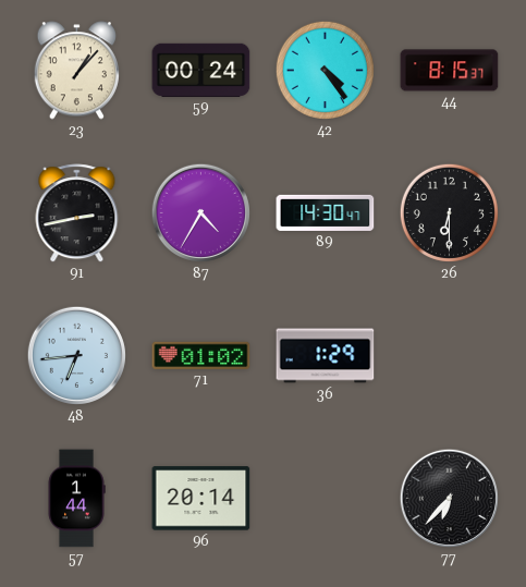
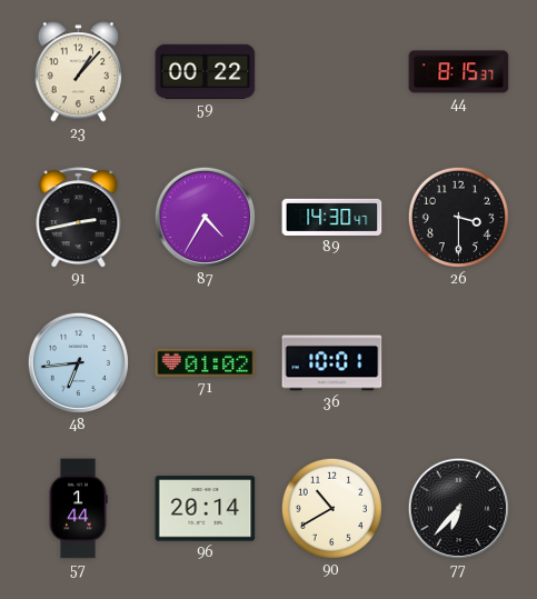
59: 00:24 -> 00:22 (206, 71)
42: 4:24 -> none (325, 70)
26: 6:30 -> 3:30 (458, 217)
36: 1:29 -> 10:01 (332, 363)
90: none -> 10:40 (331, 508)
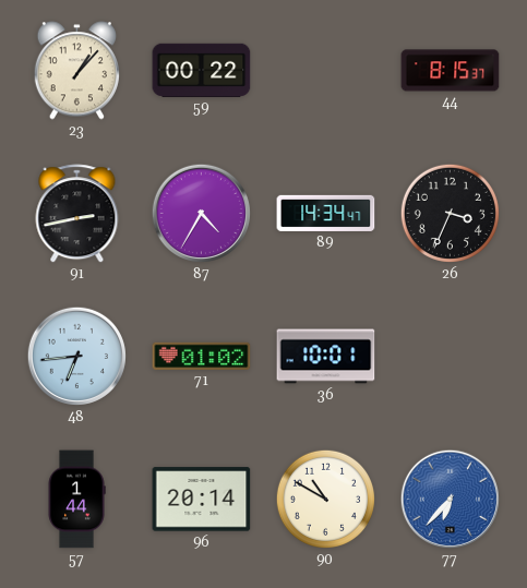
89: 14:30 -> 14:34 (326, 213)
26: 3:30 -> 3:34 (450, 213)
90: 10:40 -> 10:50 (325, 499)
77 dial: black -> blue (450, 499)
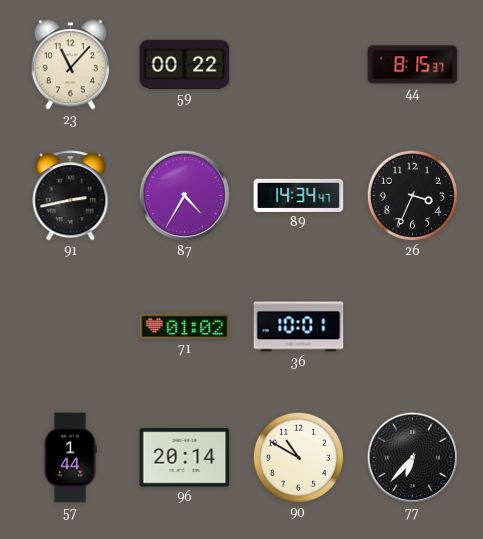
23: 1:07 -> 11:07 (70, 65)
48: 6:44 -> none (76, 356)
77 dial: blue -> black (412, 457)
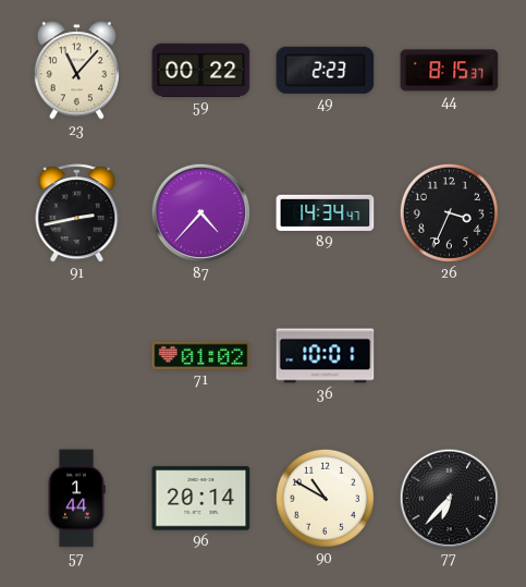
49: none -> 2:23 (326, 70)
87: 4:35 -> 4:37 (200, 212)
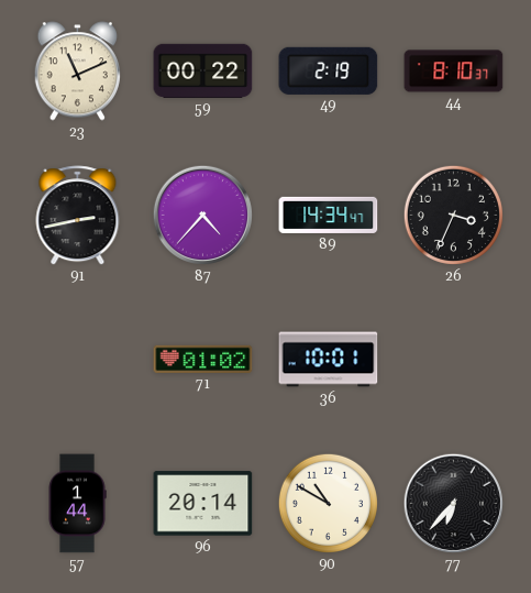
23: 11:07 -> 11:11 (77, 72)
49: 2:23 -> 2:19 (329, 70)
44: 8:15 -> 8:10 (454, 72)
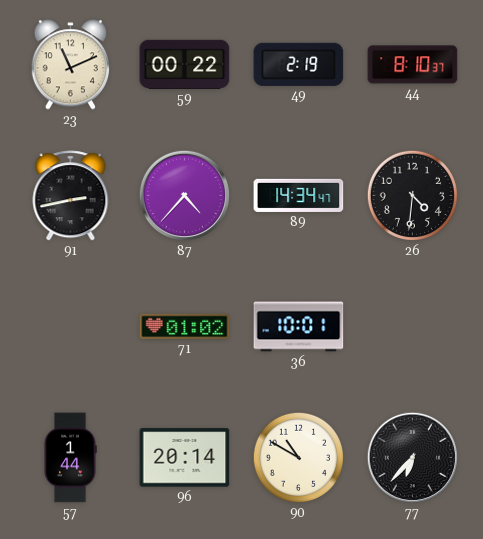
26: 3:34 -> 4:31 (412, 195)
